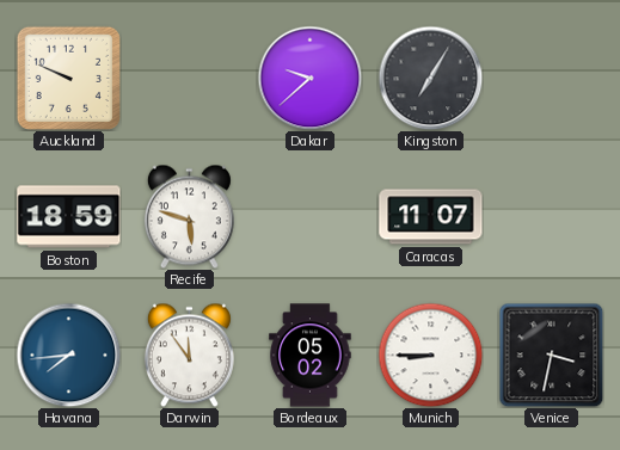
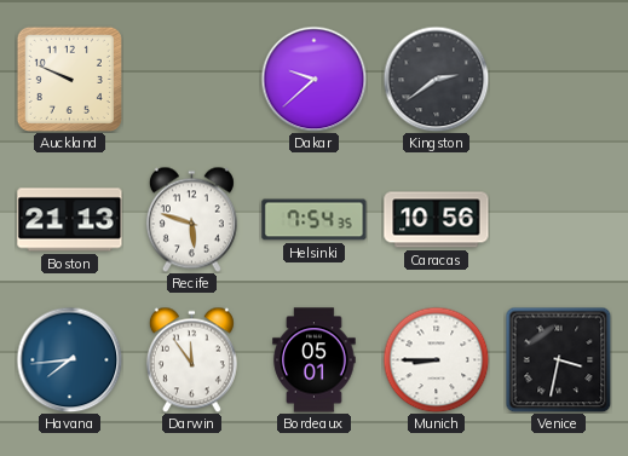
Kingston: 7:05 -> 2:39 (436, 79)
Boston: 18:59 -> 21:13 (70, 220)
Helsinki: none -> 7:54 (315, 220)
Caracas: 11:07 -> 10:56 (437, 220)
Bordeaux: 05:02 -> 05:01 (315, 360)
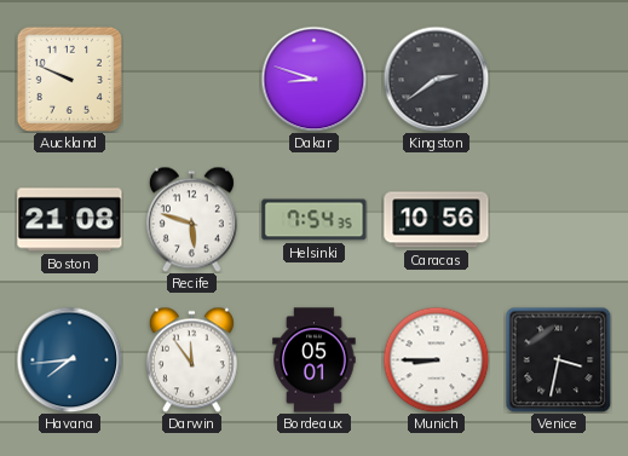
Dakar: 9:38 -> 8:48 (313, 79)
Boston: 21:13 -> 21:08 (70, 220)
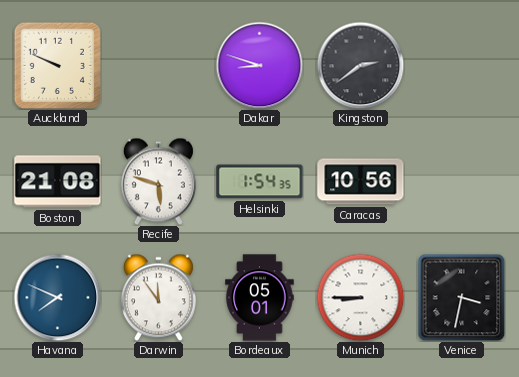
Helsinki: 7:54 -> 1:54 (260, 182)
Havana: 7:44 -> 7:49 (57, 297)
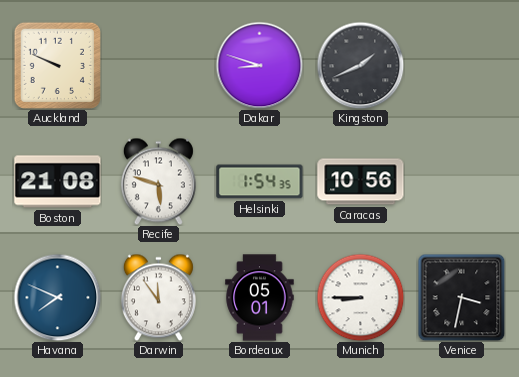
Kingston: 2:39 -> 1:41 (360, 65)
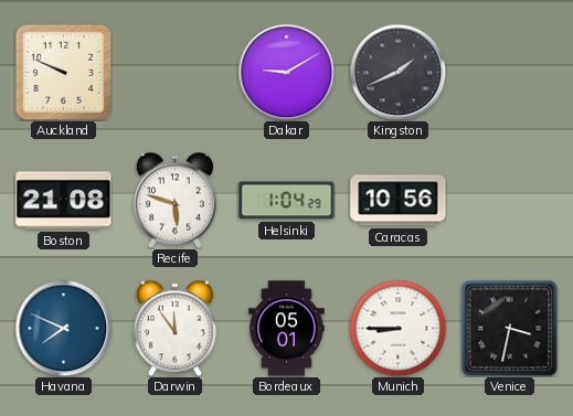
Dakar: 8:48 -> 9:10 (286, 72)
Helsinki: 1:54 -> 1:04 (287, 201)
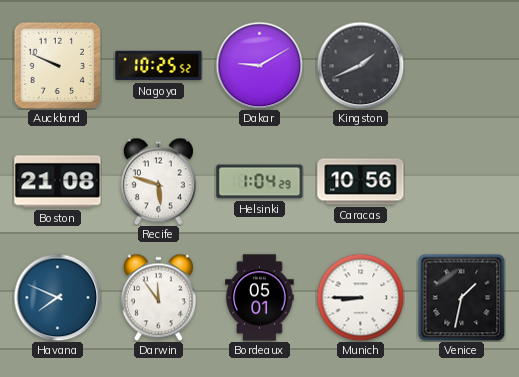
Nagoya: none -> 10:25 (159, 66)
Venice: 3:32 -> 1:32 (461, 297)
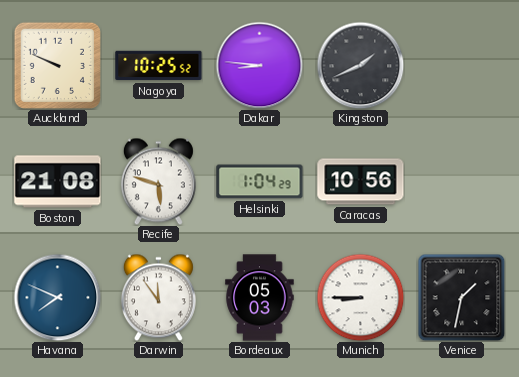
Dakar: 9:10 -> 8:46 (259, 65)
Bordeaux: 05:01 -> 05:03 (260, 298)
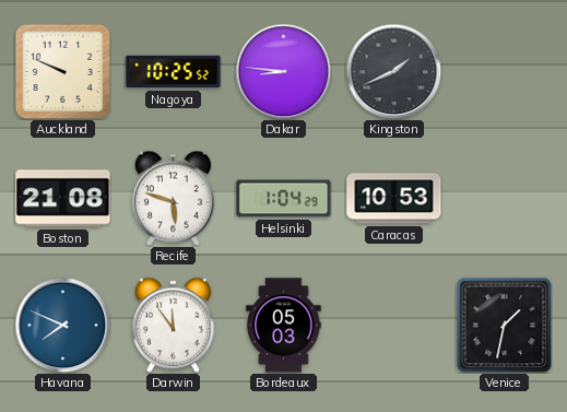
Caracas: 10:56 -> 10:53 (394, 199)
Munich: 8:45 -> none (360, 297)
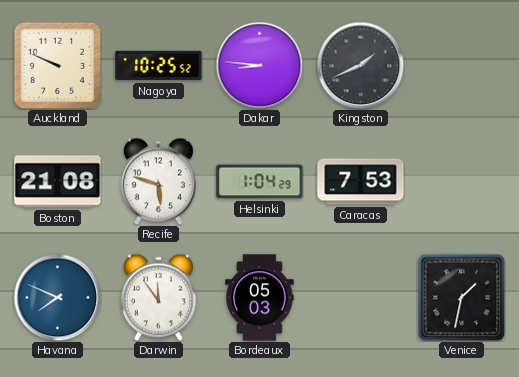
Caracas: 10:53 -> 7:53 (361, 182)
